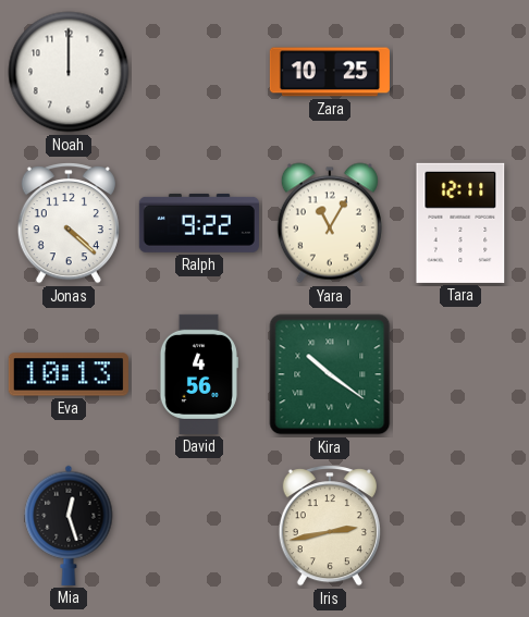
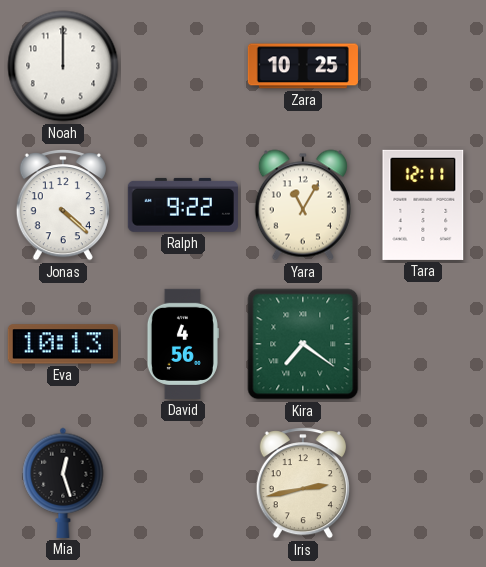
Kira: 10:21 -> 7:21 (303, 344)
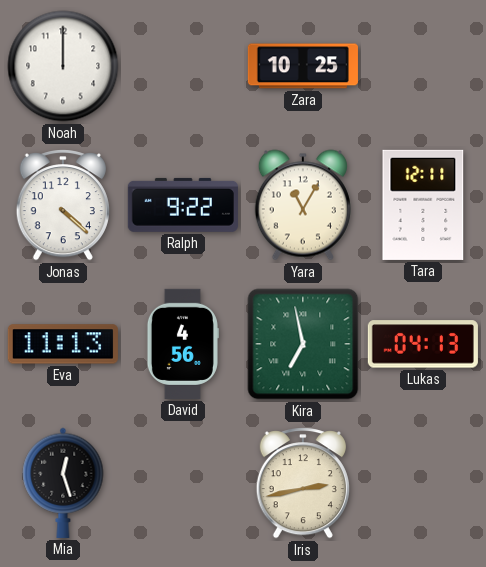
Eva: 10:13 -> 11:13 (63, 344)
Kira: 7:21 -> 6:58 (303, 344)
Lukas: none -> 04:13 (423, 344)
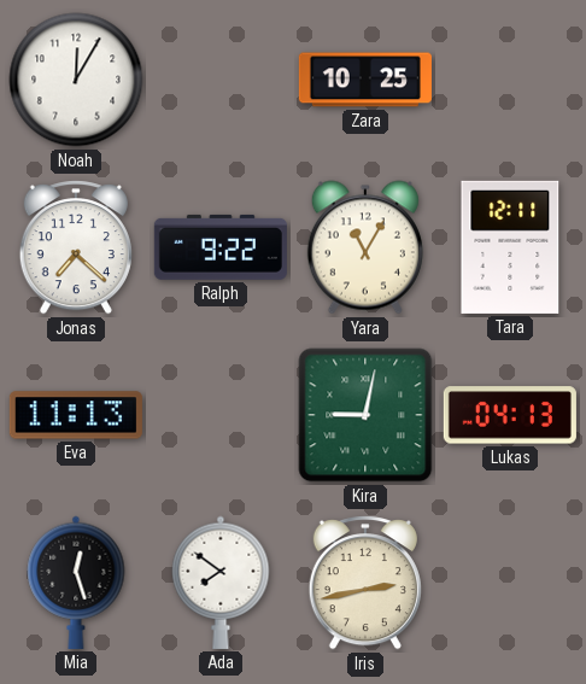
Noah: 12:00 -> 12:05 (76, 80)
Jonas: 4:22 -> 7:22 (76, 247)
David: 4:56 -> none (182, 344)
Kira: 6:58 -> 9:02 (365, 415)
Ada: none -> 7:51 (221, 583)
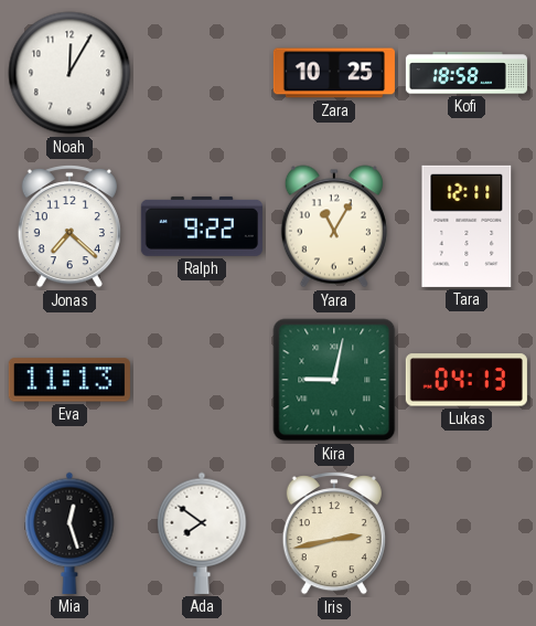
Kofi: none -> 18:58 (467, 73)
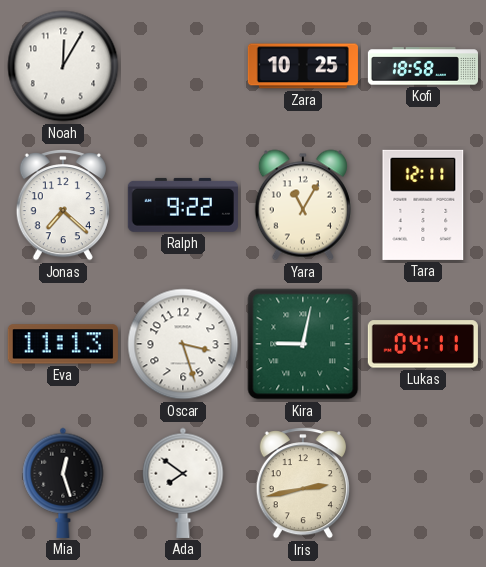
Oscar: none -> 3:27 (183, 344)
Lukas: 04:13 -> 04:11 (423, 344)
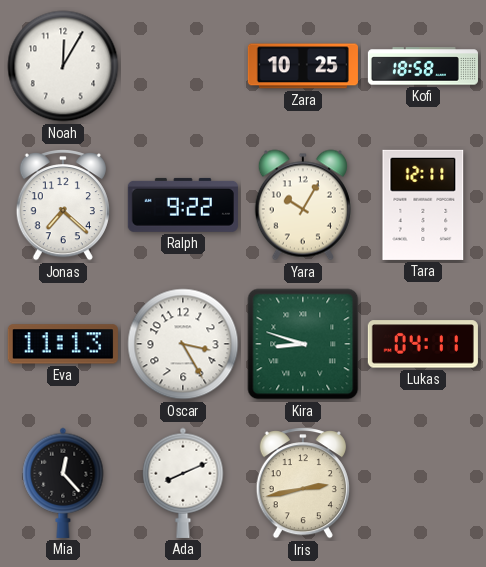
Yara: 11:05 -> 10:05 (303, 205)
Oscar: 3:27 -> 3:25 (183, 344)
Kira: 9:02 -> 8:48 (303, 344)
Mia: 12:27 -> 12:23 (63, 483)
Ada: 7:51 -> 8:11 (183, 483)
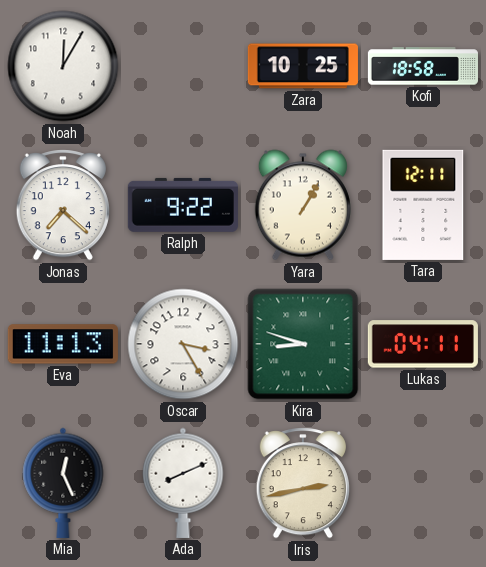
Yara: 10:05 -> 1:05 (303, 205)
Mia: 12:23 -> 12:26 (63, 483)
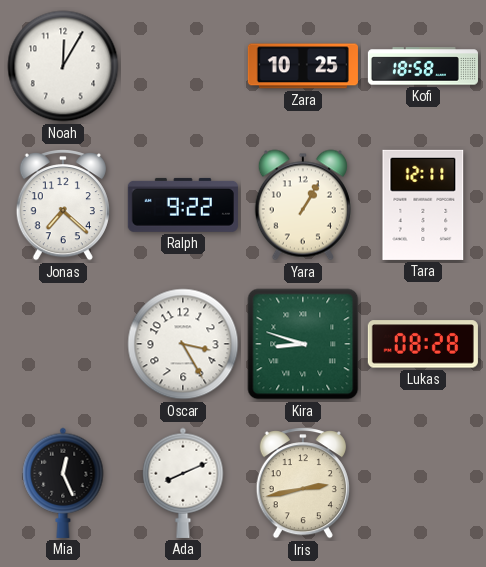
Eva: 11:13 -> none (63, 344)
Lukas: 04:11 -> 08:28 (423, 344)
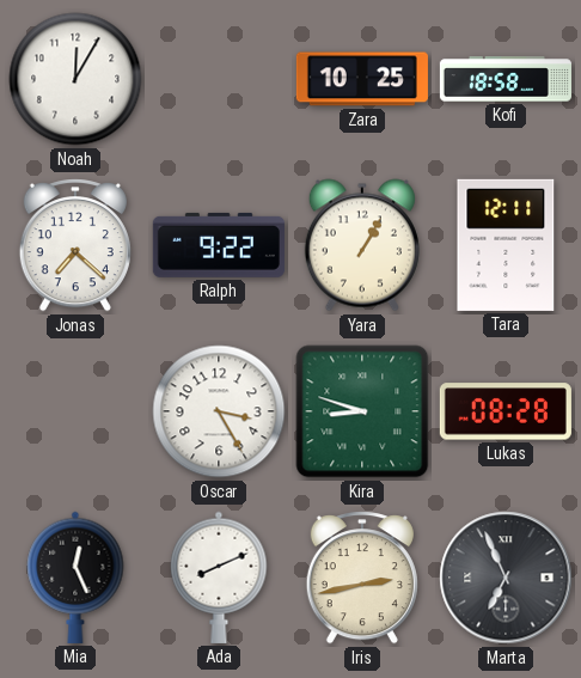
Marta: none -> 6:56 (506, 578)
